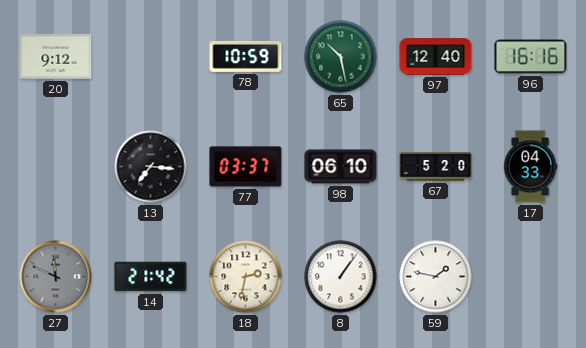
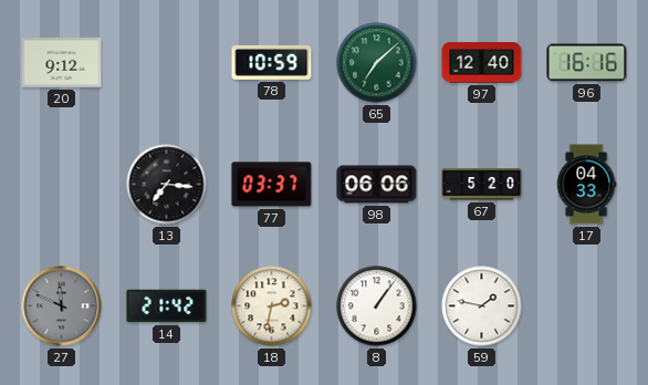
65: 10:28 -> 7:08 (377, 63)
98: 06:10 -> 06:06 (377, 185)
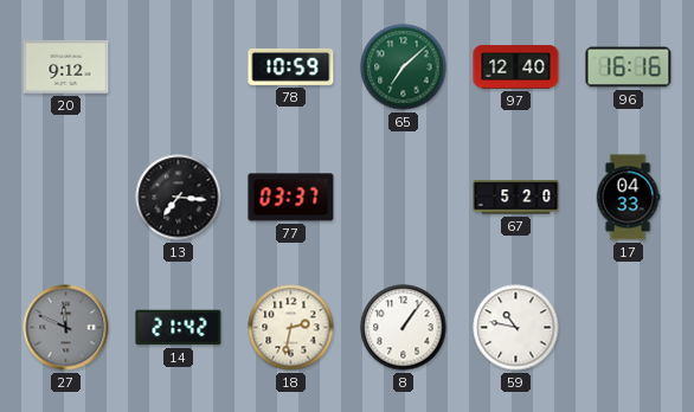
98: 06:06 -> none (377, 185)
59: 1:47 -> 10:47 (516, 328)
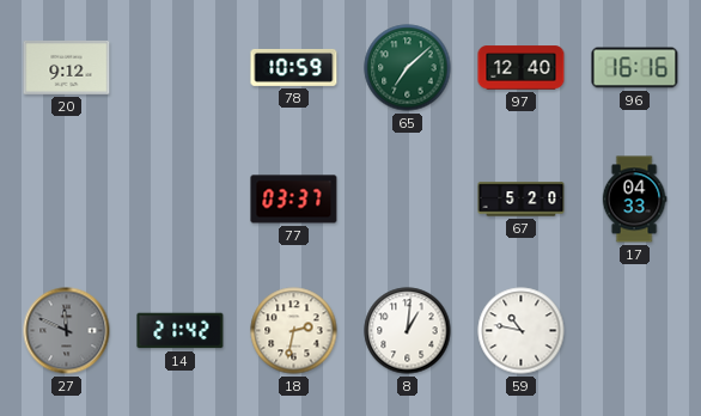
13: 7:16 -> none (179, 198)
8: 1:06 -> 1:01 (408, 331)
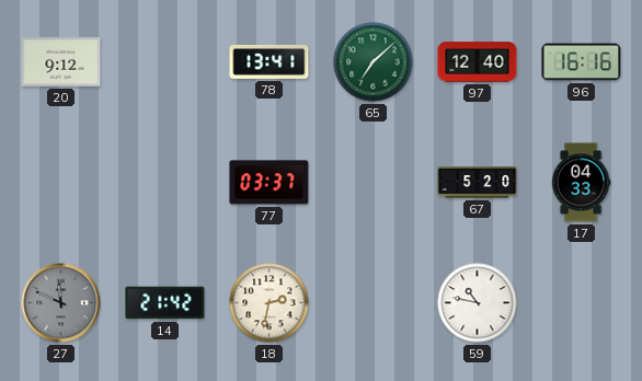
78: 10:59 -> 13:41 (270, 61)
8: 1:01 -> none (408, 331)
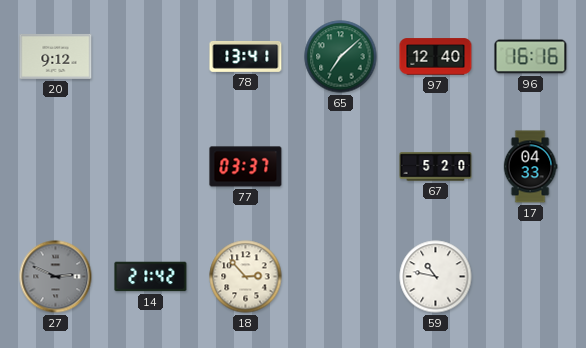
27: 11:49 -> 2:49 (56, 277)
18: 2:32 -> 2:53 (246, 277)
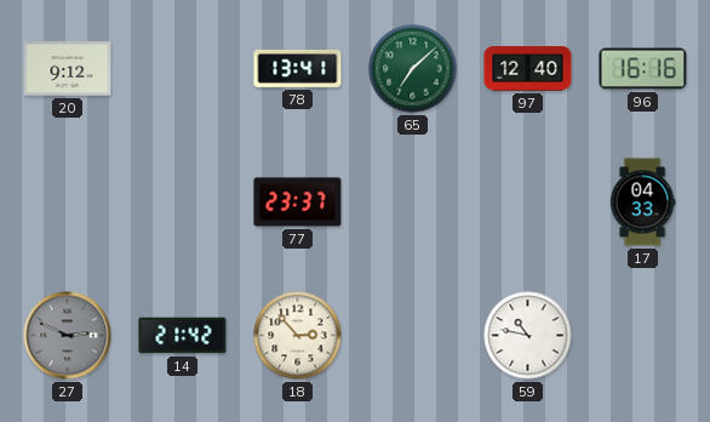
77: 03:37 -> 23:37 (298, 203)
67: 5:20 -> none (436, 167)
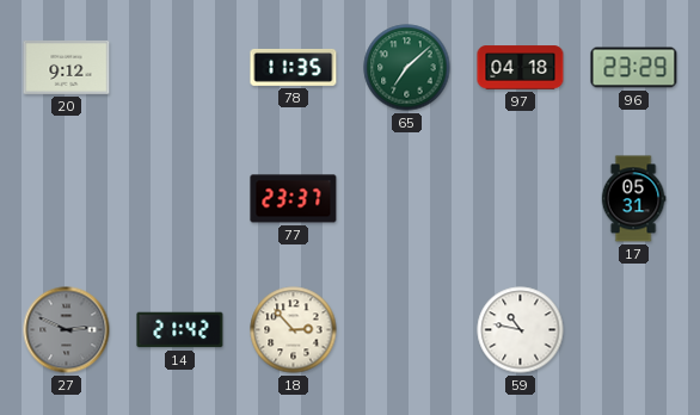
78: 13:41 -> 11:35 (294, 67)
97: 12:40 -> 04:18 (521, 68)
96: 16:16 -> 23:29 (634, 68)
17: 04:33 -> 05:31 (633, 199)
